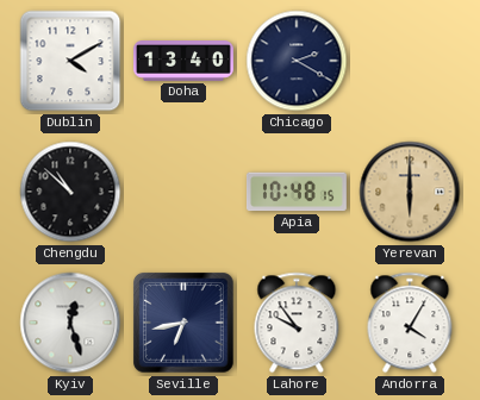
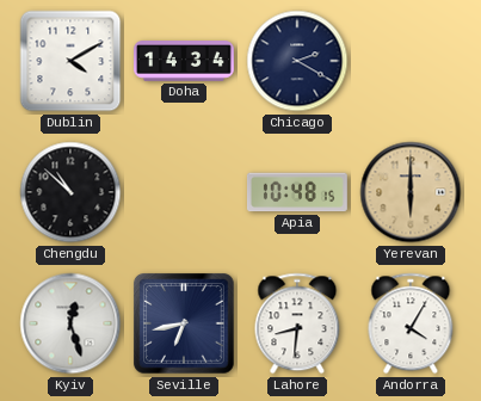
Doha: 13:40 -> 14:34 (185, 62)
Lahore: 9:54 -> 8:31 (297, 323)
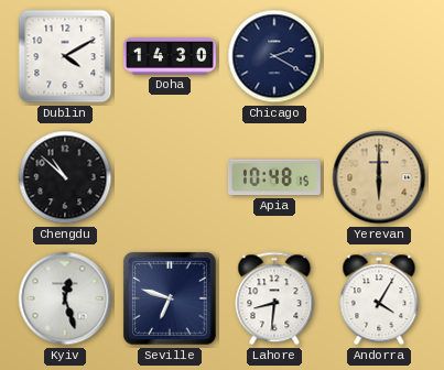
Doha: 14:34 -> 14:30 (171, 57)
Seville: 6:43 -> 6:48 (170, 298)
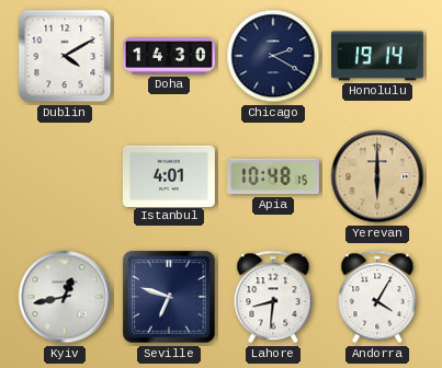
Honolulu: none -> 19:14 (378, 56)
Chengdu: 10:52 -> none (65, 177)
Istanbul: none -> 4:01 (169, 175)
Kyiv: 12:27 -> 12:43 (65, 297)
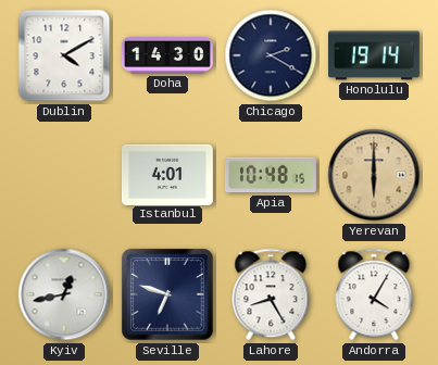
Lahore: 8:31 -> 8:25 (271, 294)
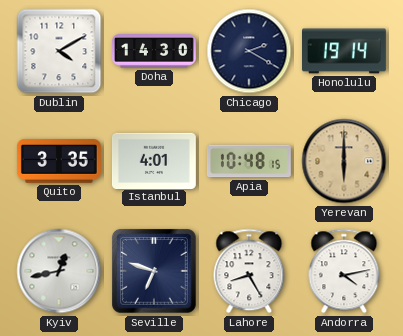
Quito: none -> 3:35 (59, 161)
Andorra: 4:05 -> 4:13 (344, 271)
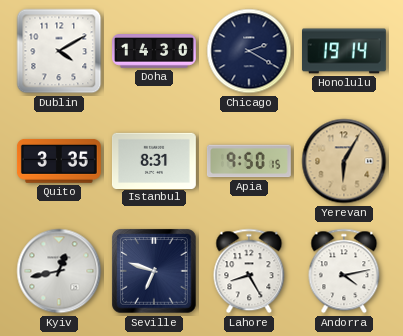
Istanbul: 4:01 -> 8:31 (154, 160)
Apia: 10:48 -> 9:50 (249, 161)
Yerevan: 6:00 -> 6:05 (344, 161)
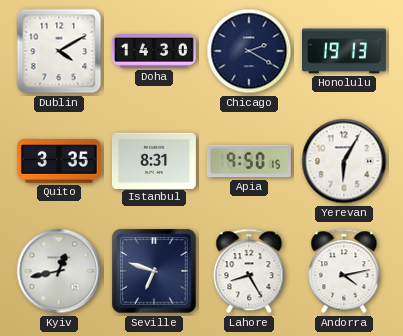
Honolulu: 19:14 -> 19:13 (345, 51)
Yerevan dial: champagne -> white (344, 161)
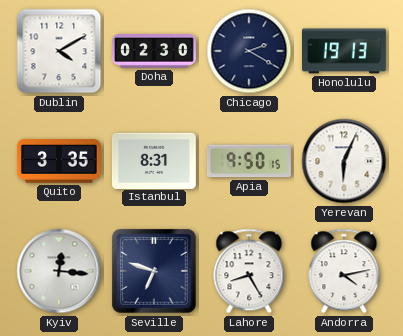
Doha: 14:30 -> 02:30 (155, 52)
Yerevan: 6:05 -> 6:04 (344, 161)
Kyiv: 12:43 -> 12:16 (59, 271)
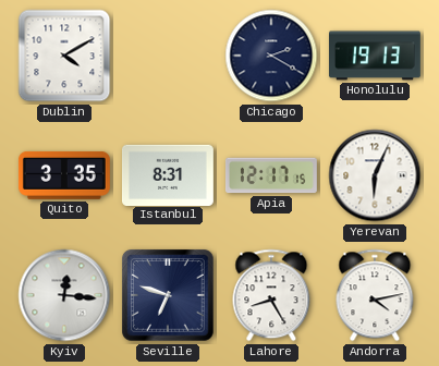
Doha: 02:30 -> none (155, 52)
Apia: 9:50 -> 12:17 (271, 175)
